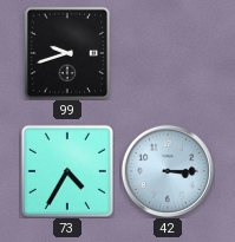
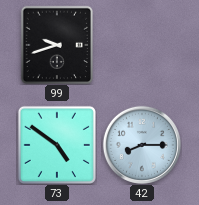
73: 4:35 -> 4:51 (57, 145)
42: 3:15 -> 8:15 (142, 145)
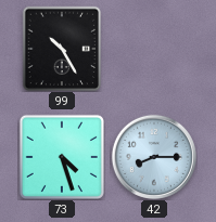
99: 9:42 -> 10:25 (61, 49)
73: 4:51 -> 4:27 (62, 157)
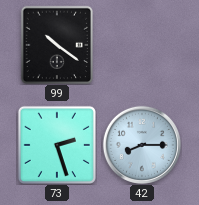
99: 10:25 -> 10:21 (56, 45)
73: 4:27 -> 2:27 (57, 145)
